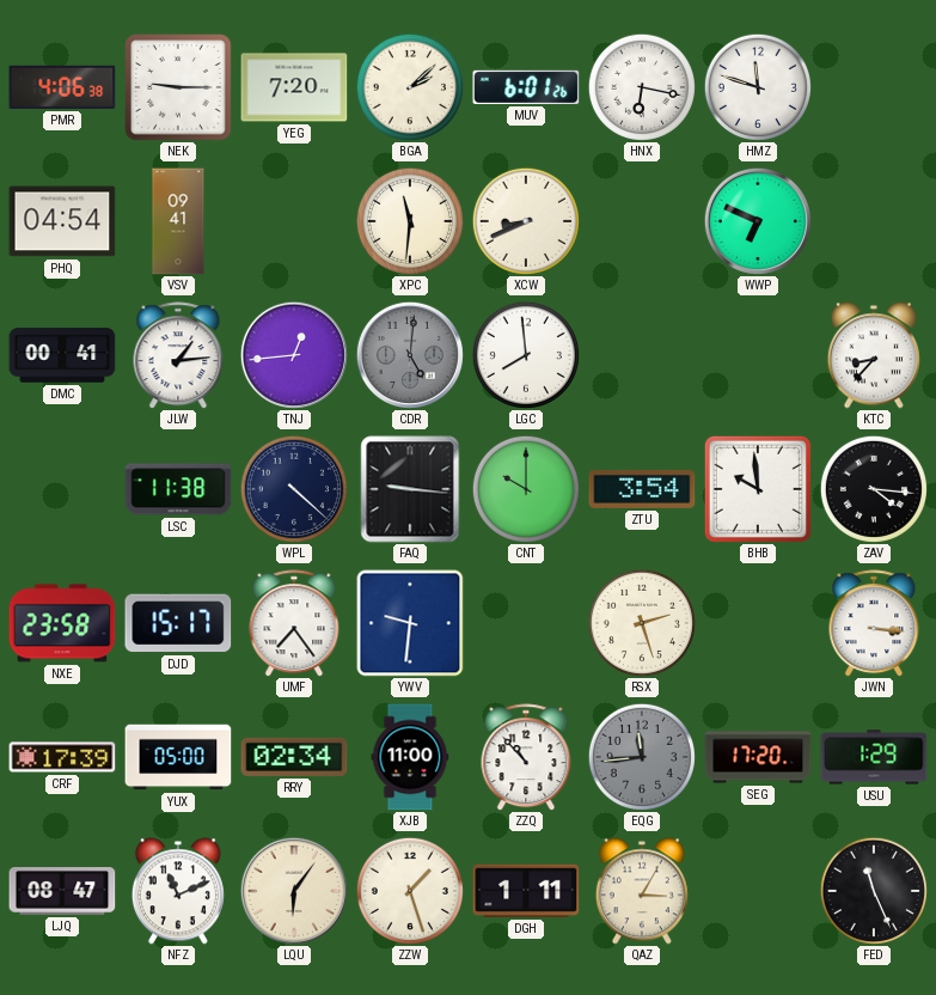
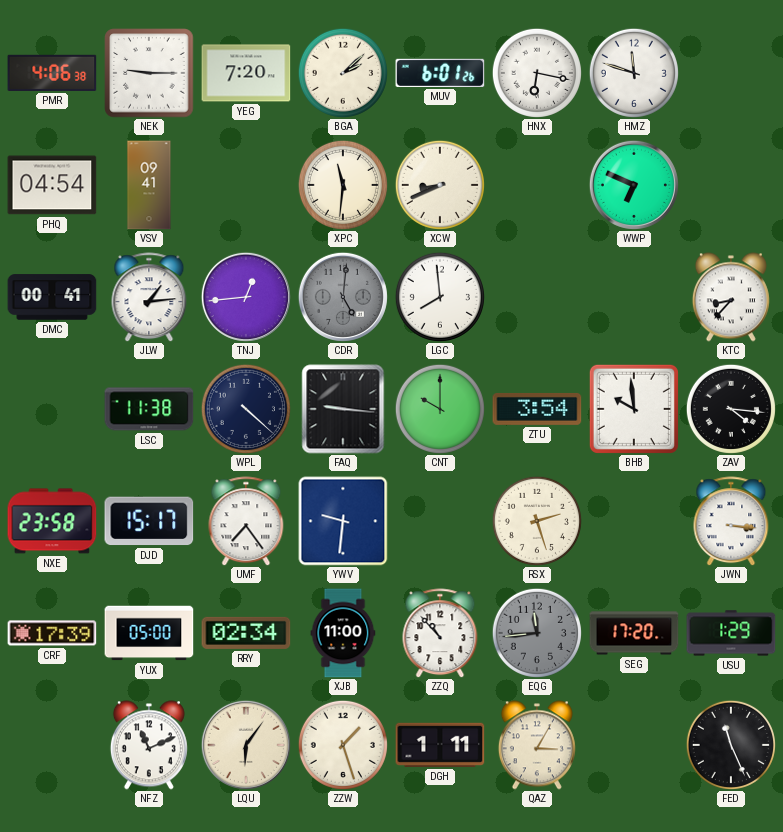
LJQ: 08:47 -> none (62, 892)
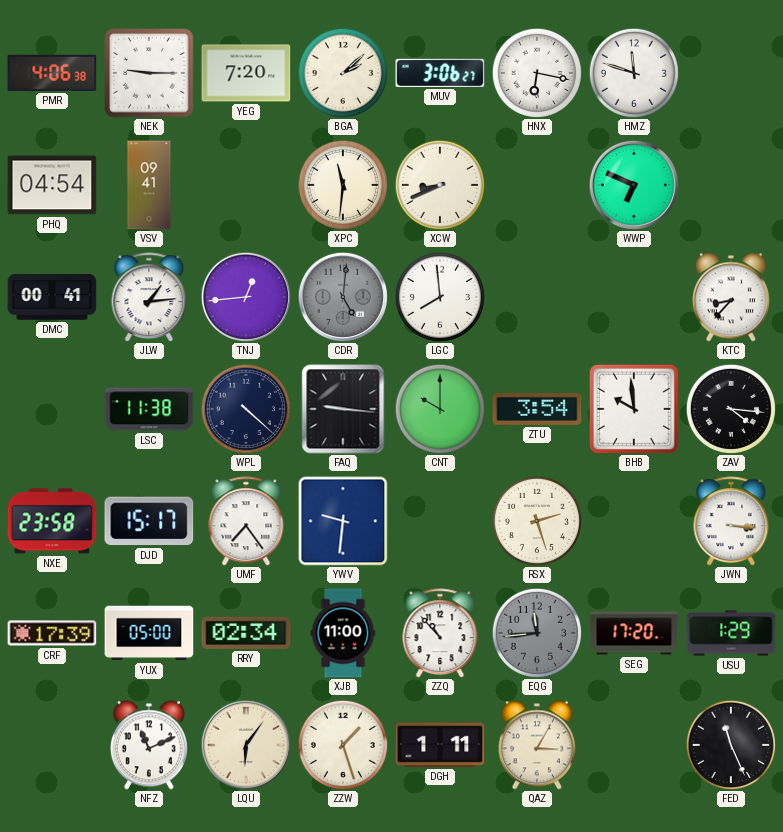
MUV: 6:01 -> 3:06 (440, 73)
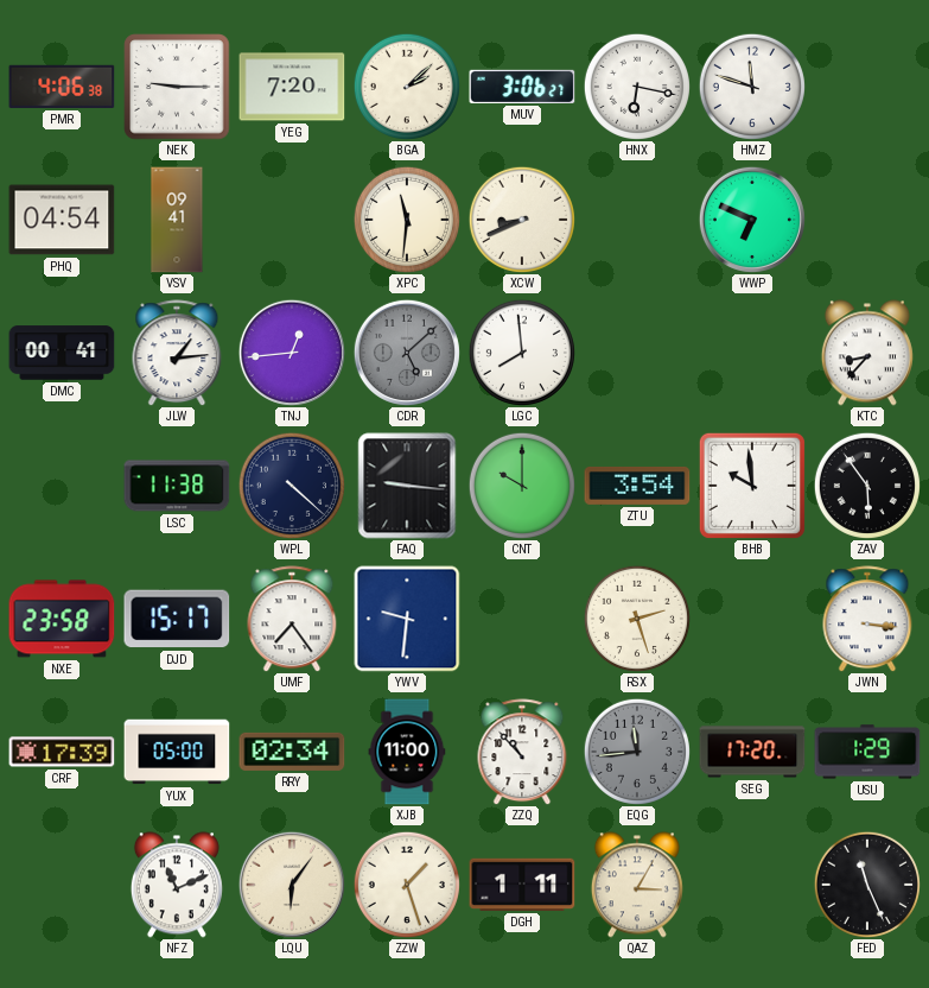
CDR: 5:01 -> 5:08 (407, 353)
ZAV: 4:16 -> 5:54 (867, 486)
